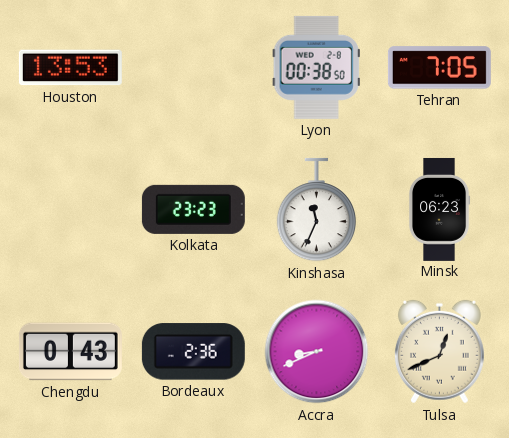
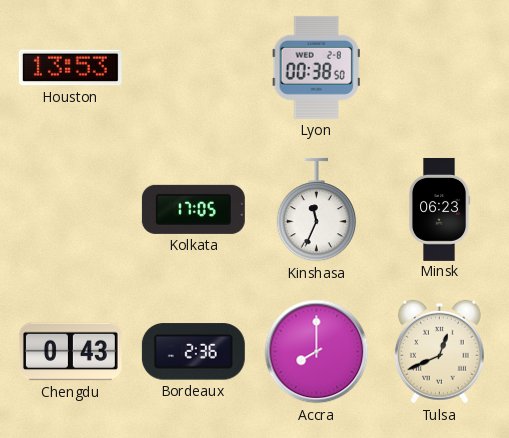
Tehran: 7:05 -> none (439, 68)
Kolkata: 23:23 -> 17:05 (193, 209)
Accra: 8:41 -> 8:00 (317, 352)
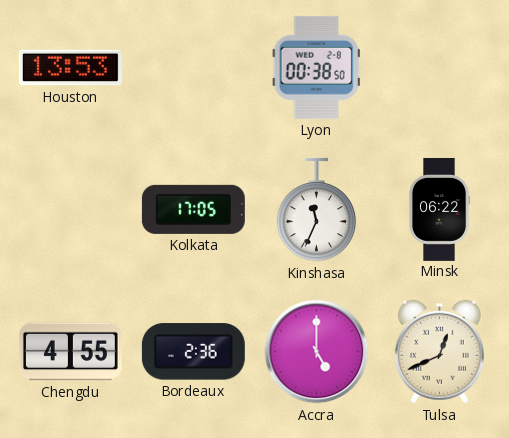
Minsk: 06:23 -> 06:22 (439, 209)
Chengdu: 0:43 -> 4:55 (70, 352)
Accra: 8:00 -> 5:00 (317, 352)
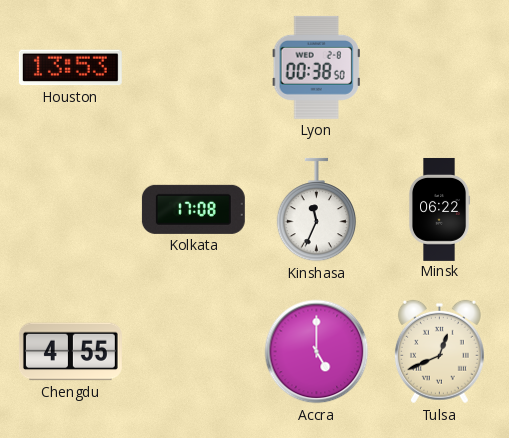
Kolkata: 17:05 -> 17:08 (193, 209)
Bordeaux: 2:36 -> none (193, 352)
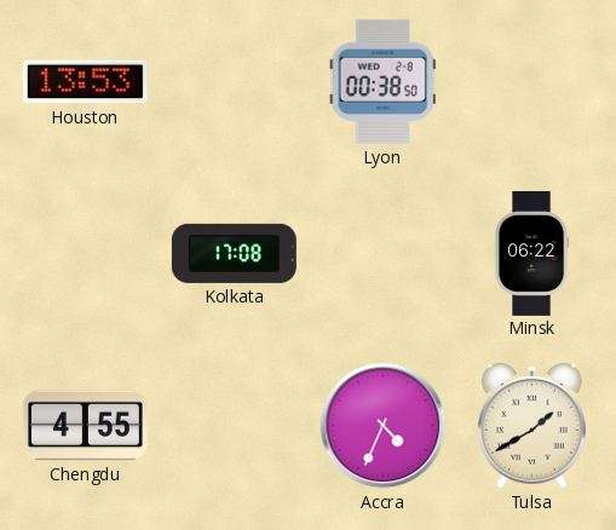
Kinshasa: 11:34 -> none (316, 210)
Accra: 5:00 -> 4:34 (384, 426)
Tulsa: 12:41 -> 1:40 (531, 426)
